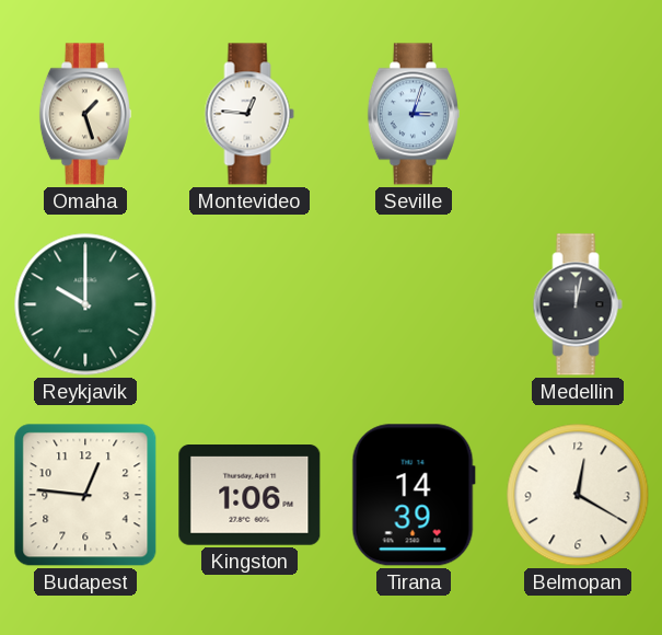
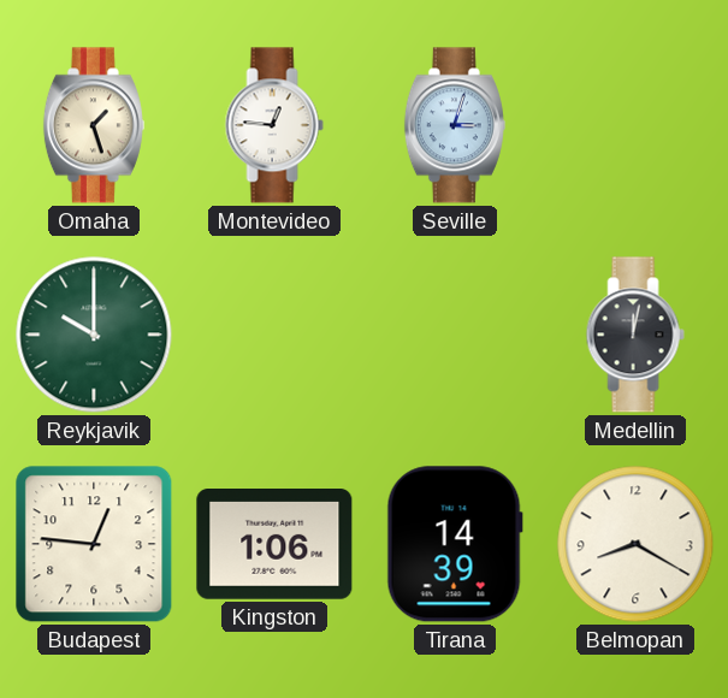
Belmopan: 12:20 -> 8:20 (635, 544)
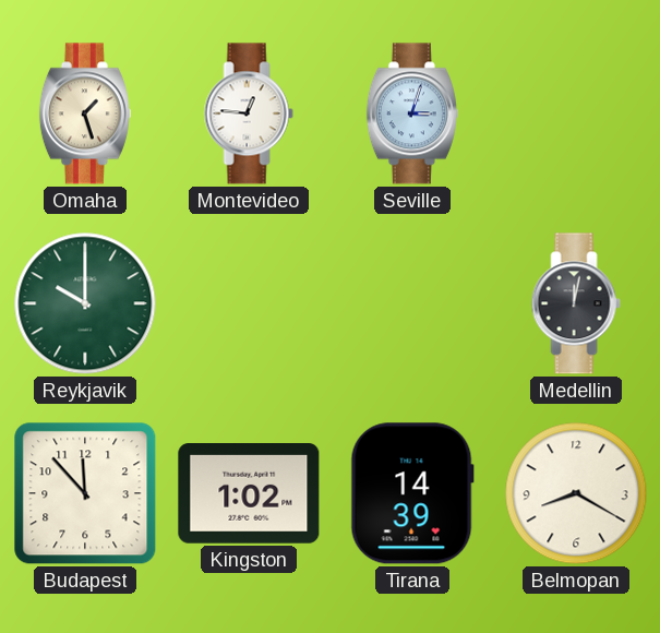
Budapest: 12:46 -> 11:53 (85, 493)
Kingston: 1:06 -> 1:02 (249, 494)
